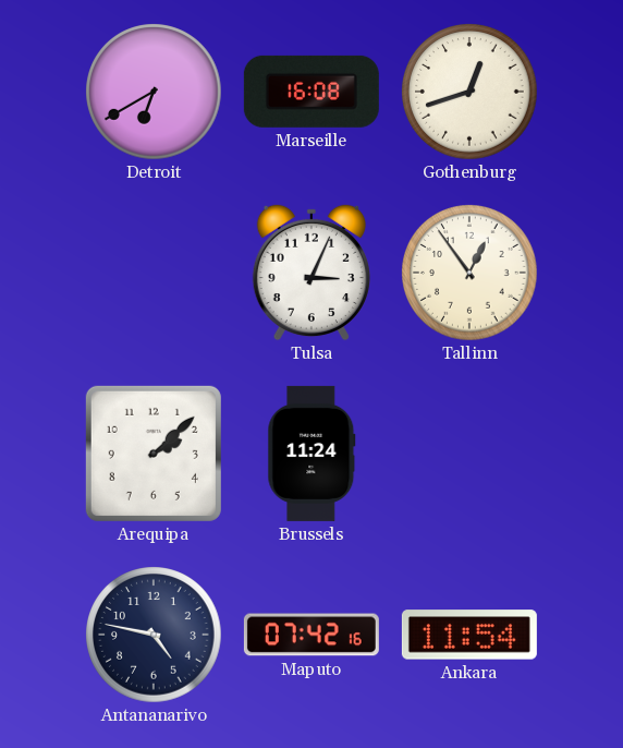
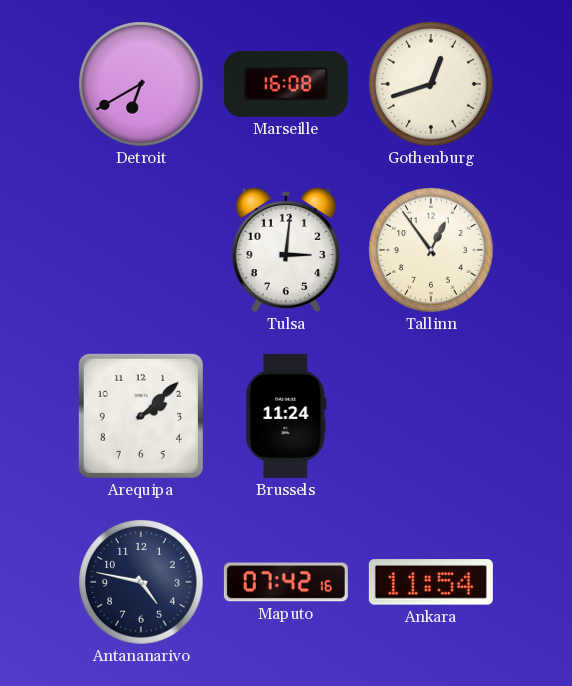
Tulsa: 3:04 -> 3:01 (286, 250)
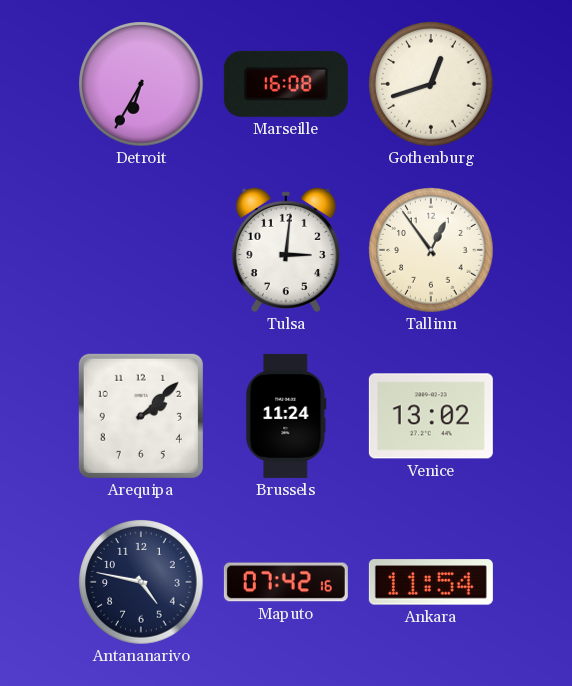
Detroit: 6:40 -> 6:35 (141, 84)
Venice: none -> 13:02 (431, 416)
